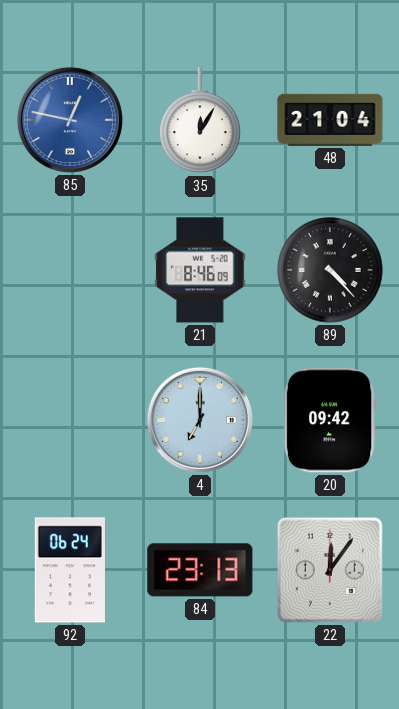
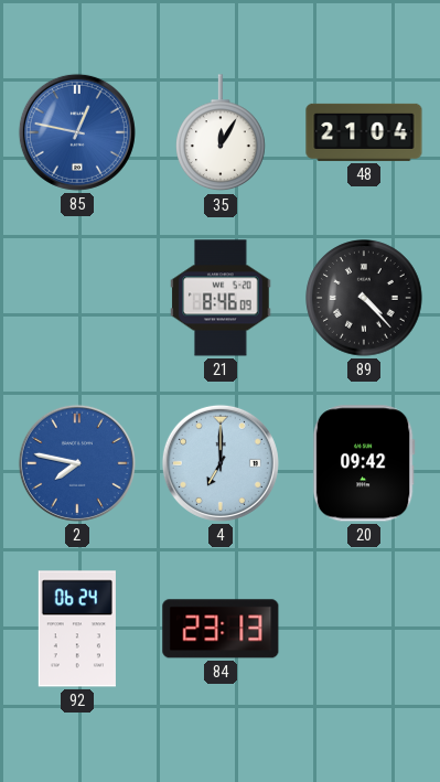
2: none -> 7:47 (77, 463)
22: 12:06 -> none (330, 570)
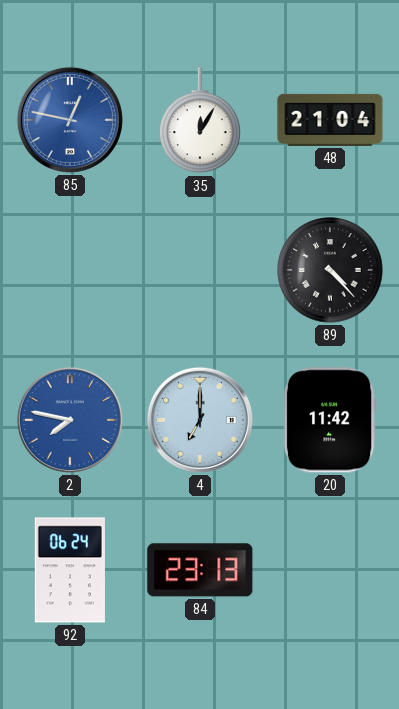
21: 8:46 -> none (221, 298)
20: 09:42 -> 11:42 (330, 420)
